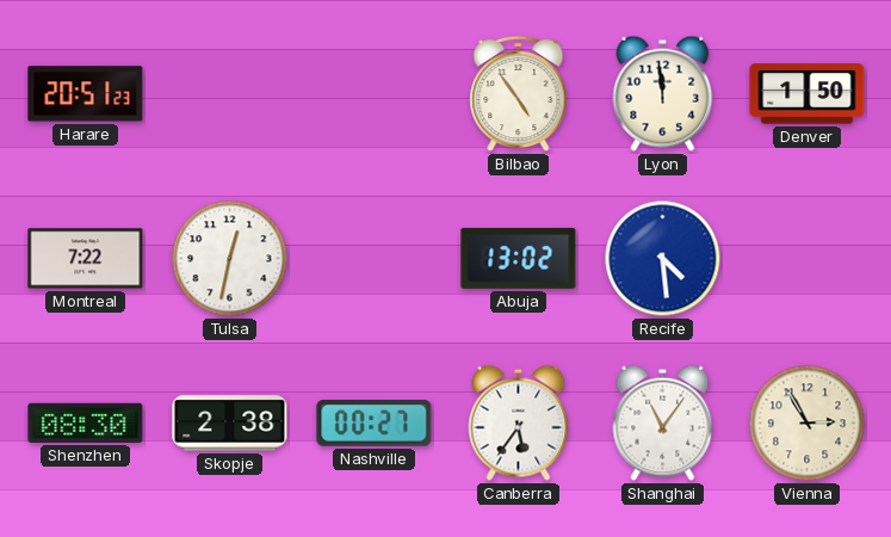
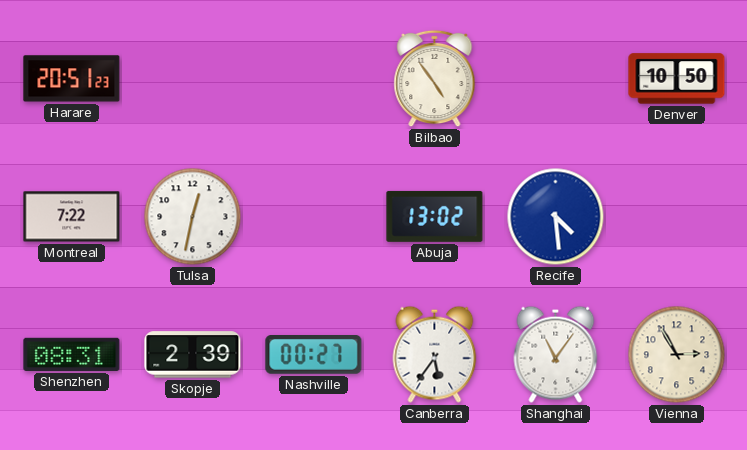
Lyon: 11:59 -> none (663, 93)
Denver: 1:50 -> 10:50 (677, 79)
Shenzhen: 08:30 -> 08:31 (72, 354)
Skopje: 2:38 -> 2:39 (193, 355)
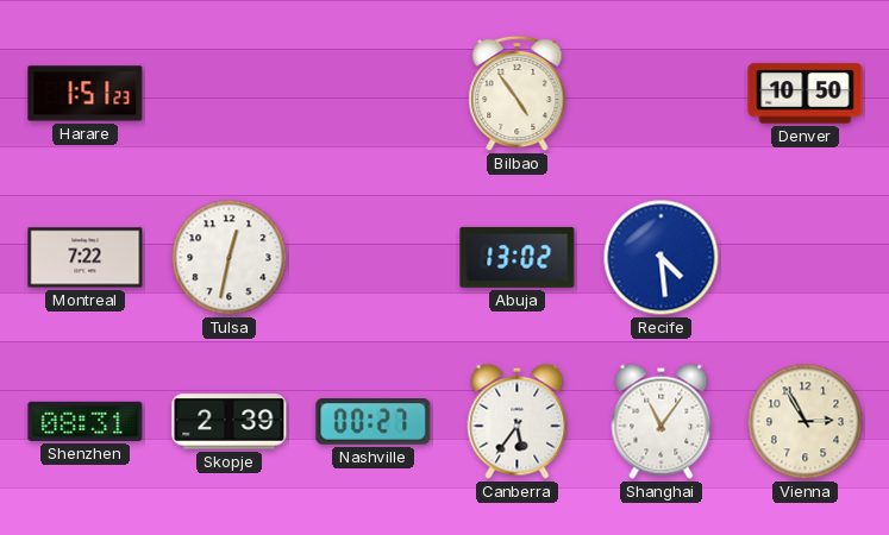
Harare: 20:51 -> 1:51 (86, 94)
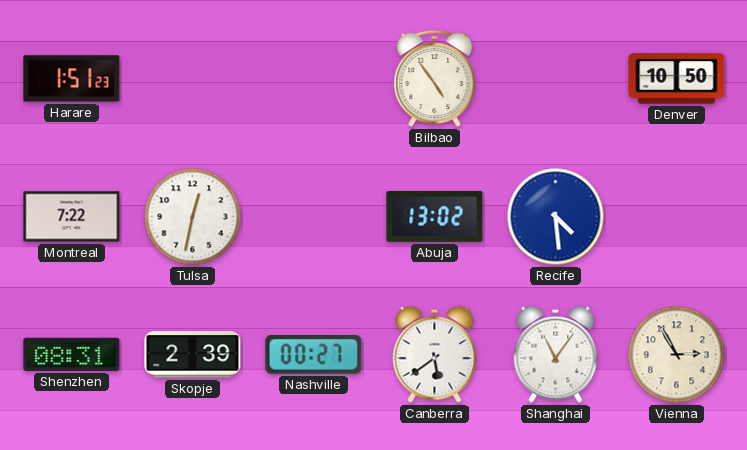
Canberra: 5:36 -> 5:39 (435, 354)
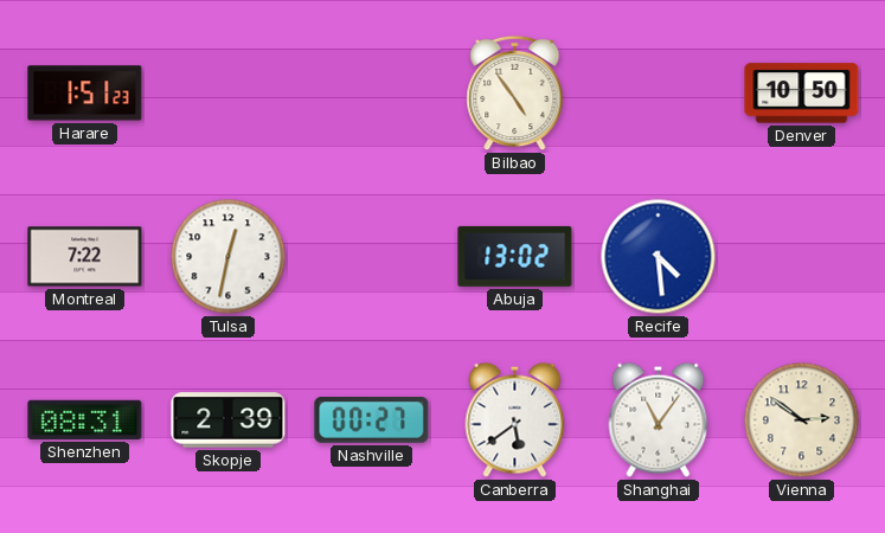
Vienna: 2:55 -> 2:51 (802, 420)
